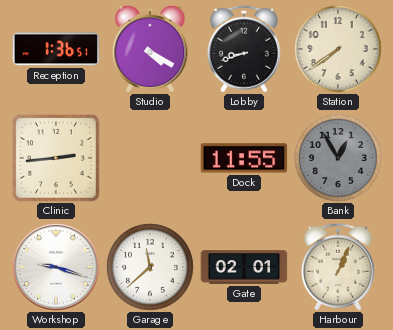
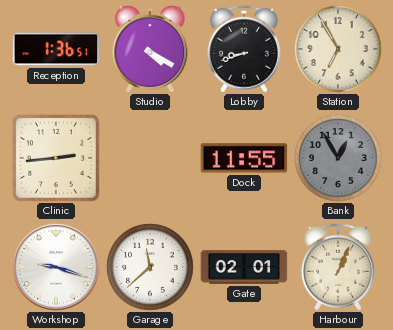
Station: 7:39 -> 6:55 (338, 49)
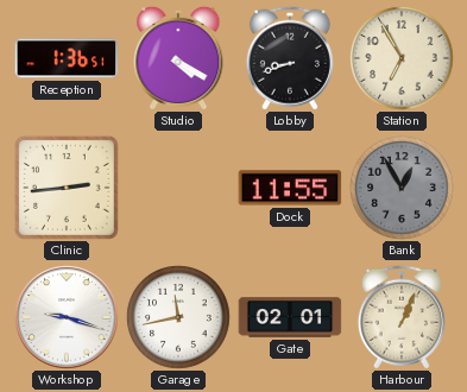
Garage: 11:38 -> 11:43 (178, 317)
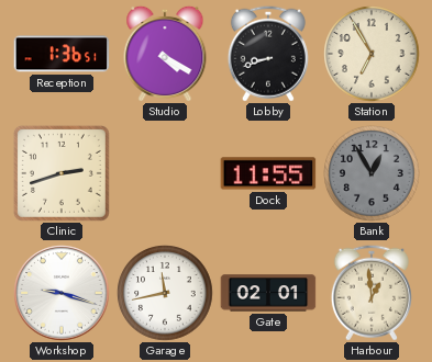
Clinic: 2:44 -> 2:42 (62, 173)
Harbour: 1:04 -> 12:59 (372, 293)
